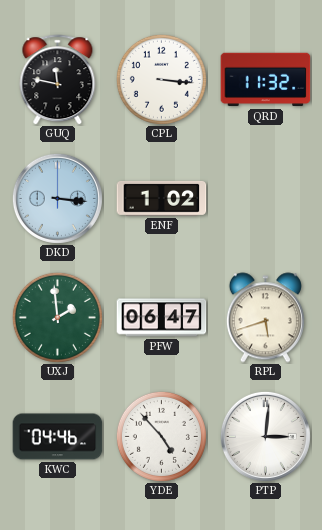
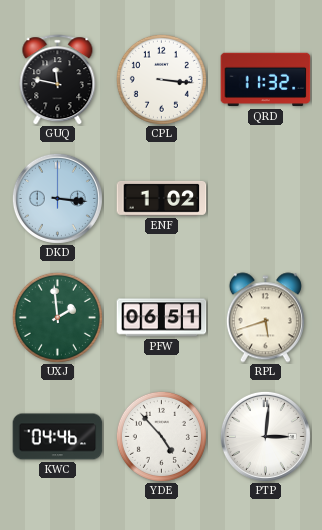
PFW: 06:47 -> 06:51 (162, 318)
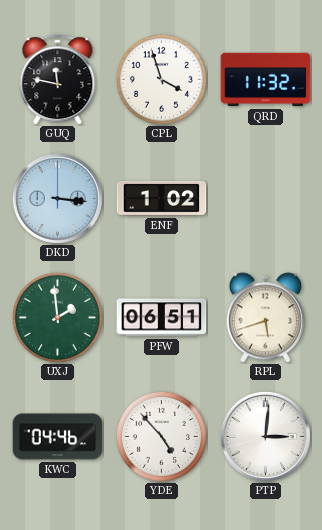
CPL: 3:16 -> 3:57 (161, 79)
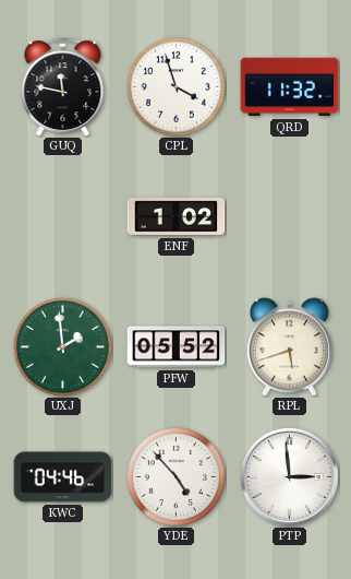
DKD: 3:16 -> none (57, 198)
PFW: 06:51 -> 05:52 (177, 347)
PTP: 3:01 -> 2:59 (289, 476)
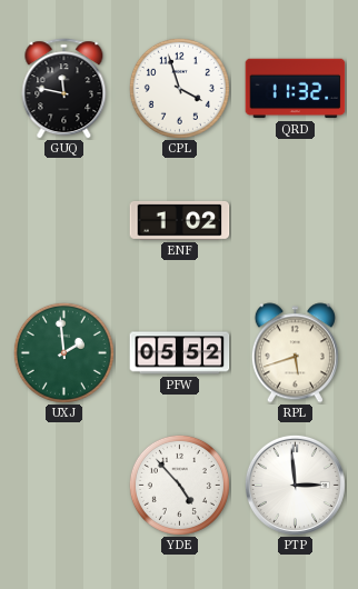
KWC: 04:46 -> none (63, 477)
